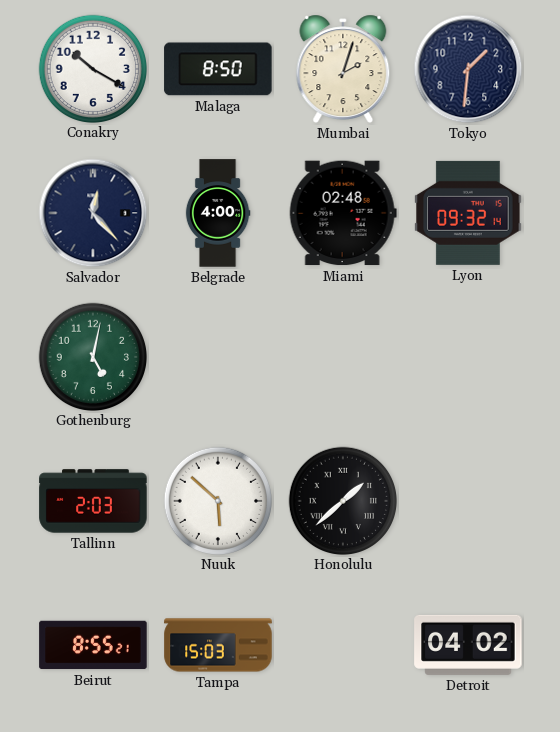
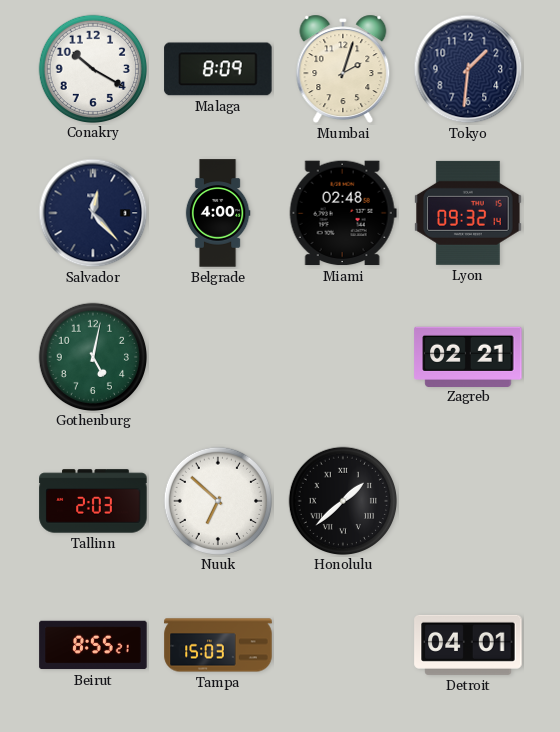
Malaga: 8:50 -> 8:09 (218, 69)
Zagreb: none -> 02:21 (468, 356)
Nuuk: 5:52 -> 6:52 (217, 500)
Detroit: 04:02 -> 04:01 (468, 645)
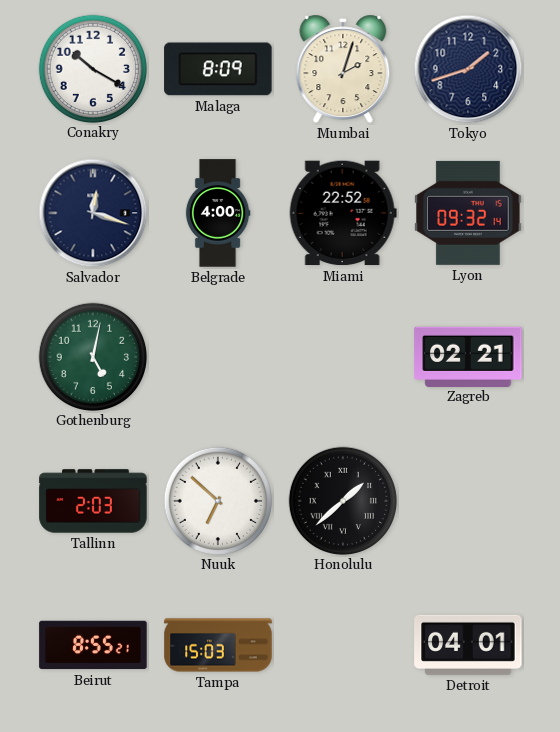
Tokyo: 1:31 -> 1:42 (468, 69)
Salvador: 12:23 -> 12:18 (93, 213)
Miami: 02:48 -> 22:52 (343, 213)
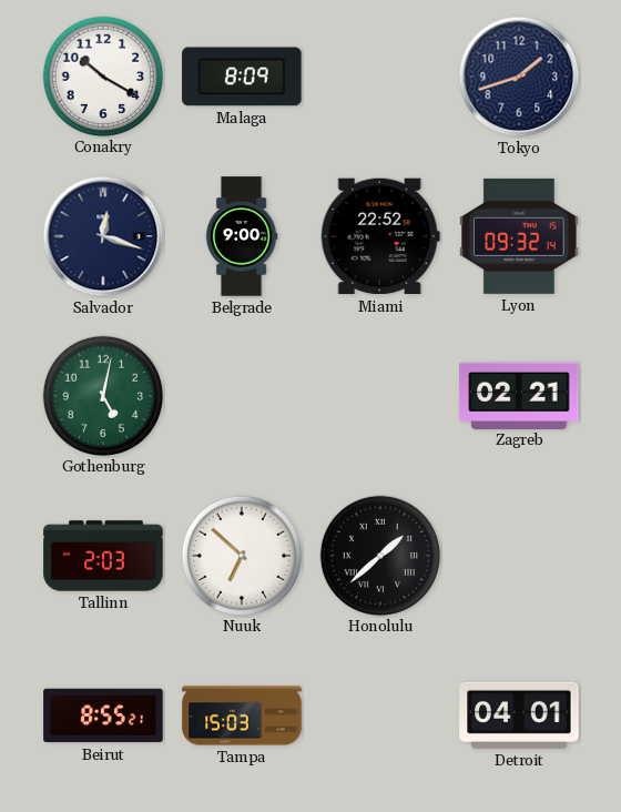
Mumbai: 2:03 -> none (343, 69)
Belgrade: 4:00 -> 9:00 (242, 236)
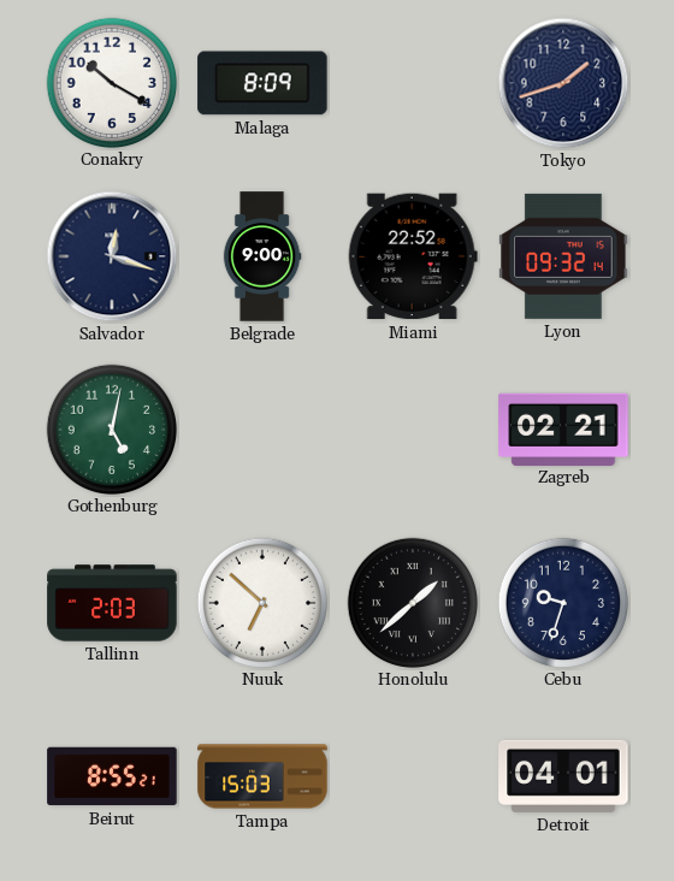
Cebu: none -> 9:33 (562, 602)
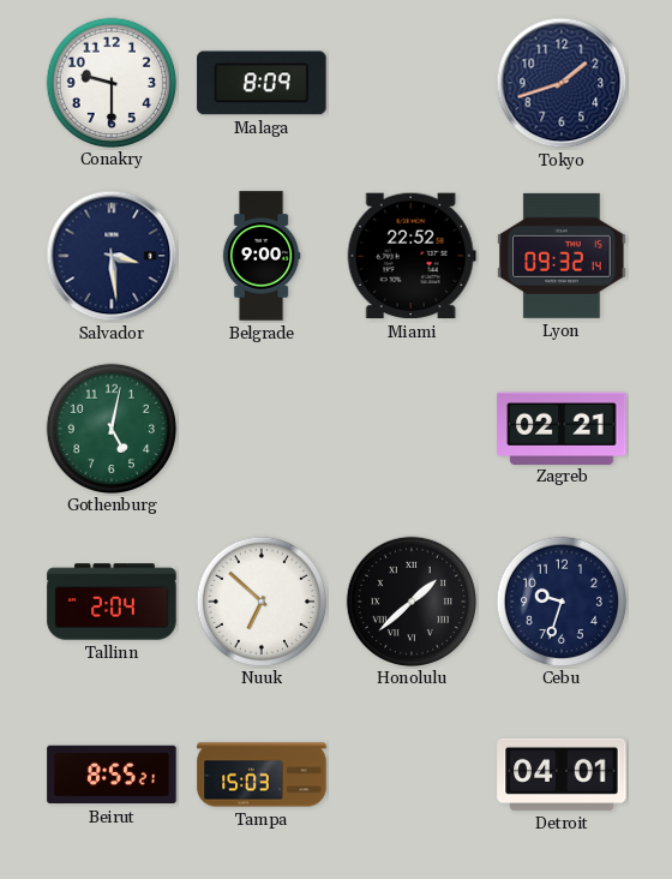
Conakry: 10:20 -> 9:30 (110, 82)
Salvador: 12:18 -> 3:29 (112, 256)
Tallinn: 2:03 -> 2:04 (112, 602)
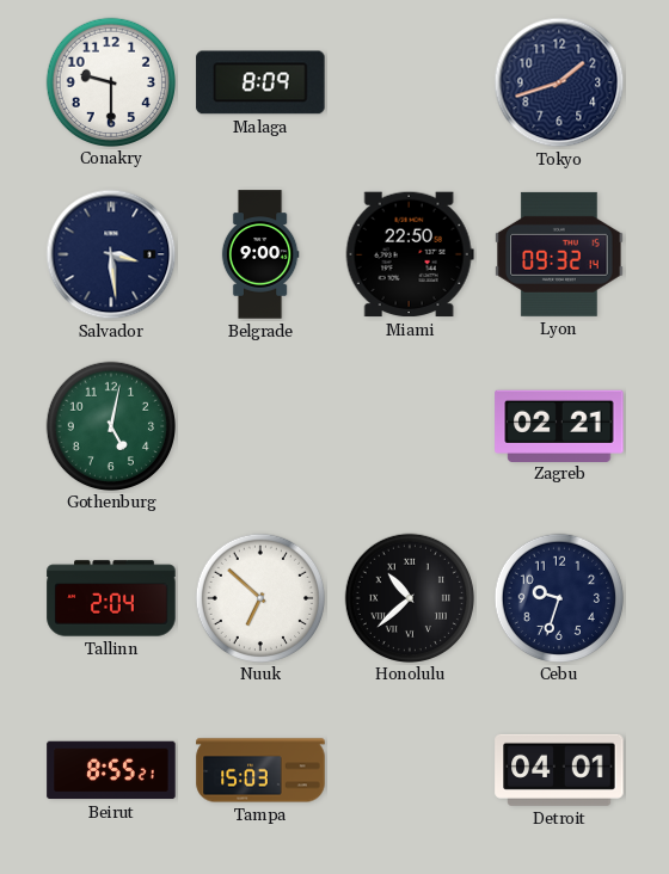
Miami: 22:52 -> 22:50 (410, 254)
Honolulu: 1:38 -> 10:38 (409, 597)
